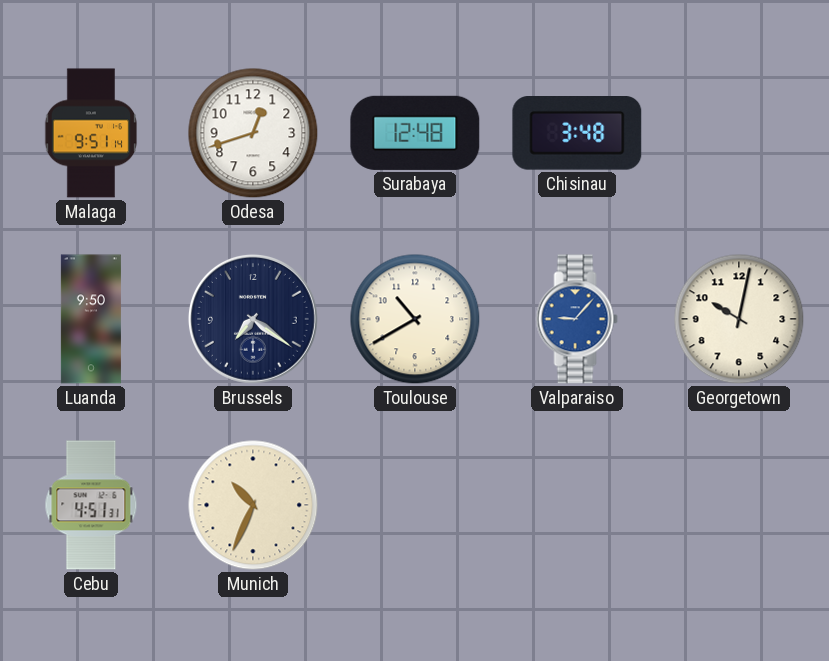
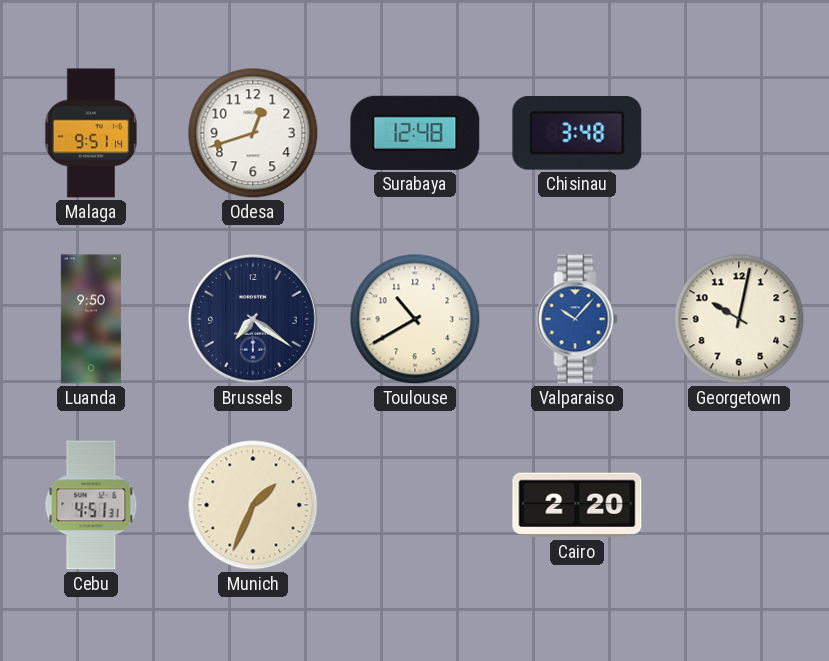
Valparaiso: 9:07 -> 10:07 (577, 319)
Munich: 10:34 -> 1:34 (253, 505)
Cairo: none -> 2:20 (577, 505)
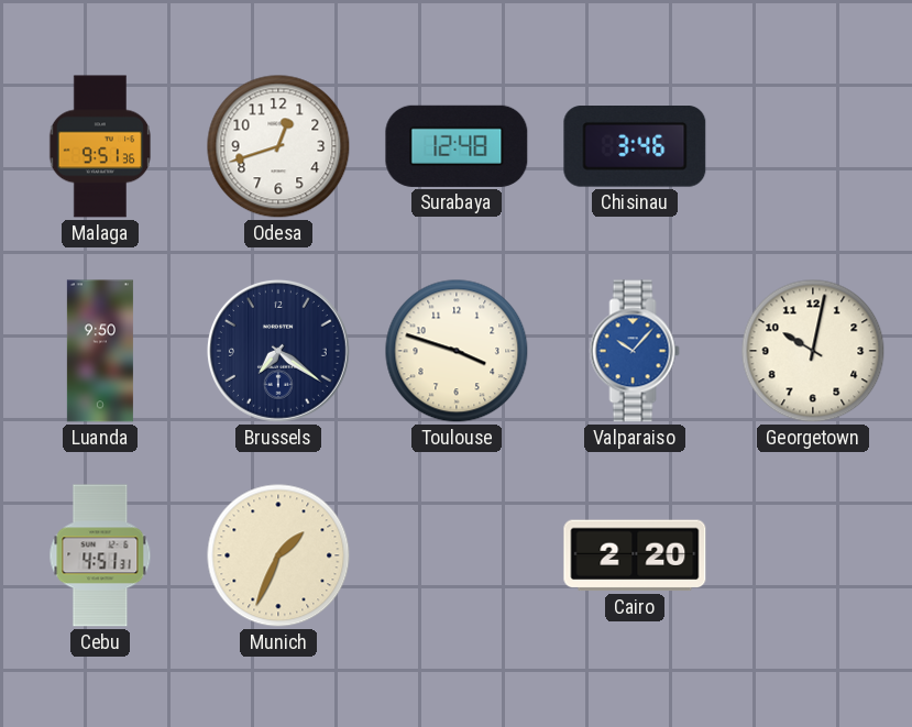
Malaga: 9:51:14 -> 9:51:36 (100, 146)
Chisinau: 3:48 -> 3:46 (635, 147)
Toulouse: 10:40 -> 3:48 (457, 351)
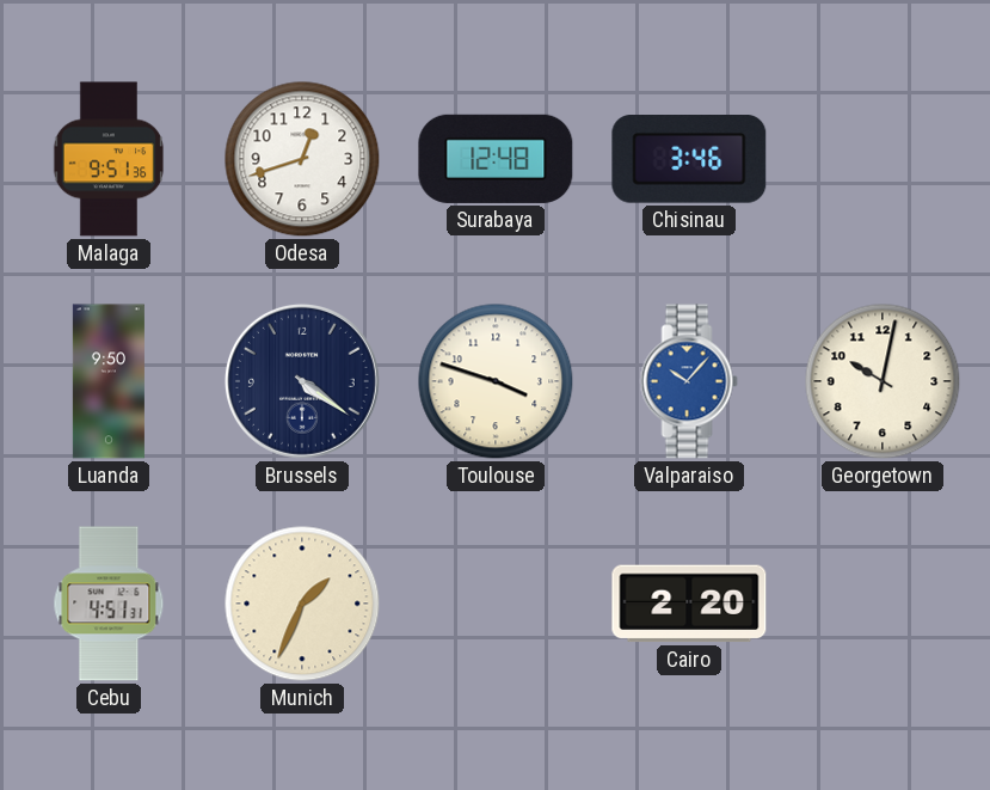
Brussels: 7:21 -> 4:21 (302, 381)
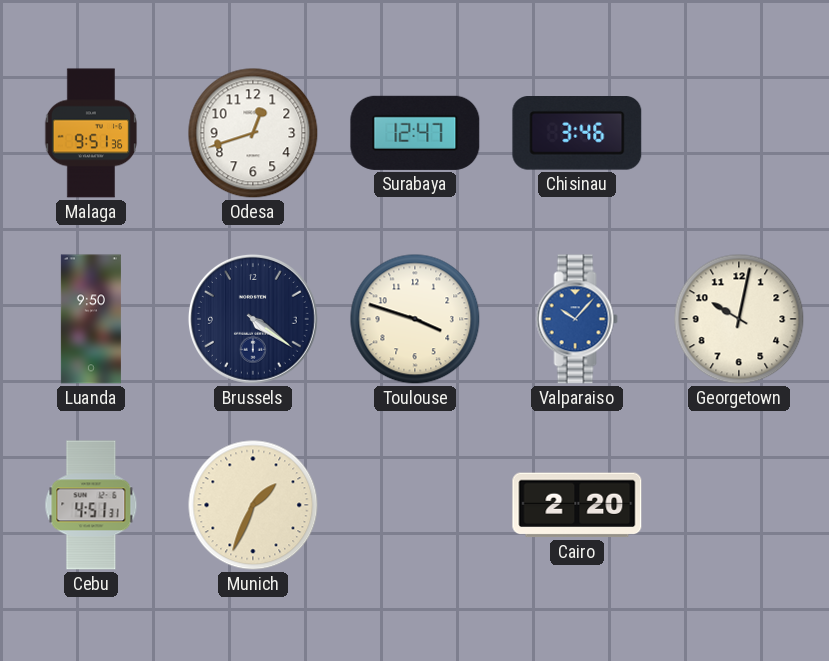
Surabaya: 12:48 -> 12:47 (415, 133)
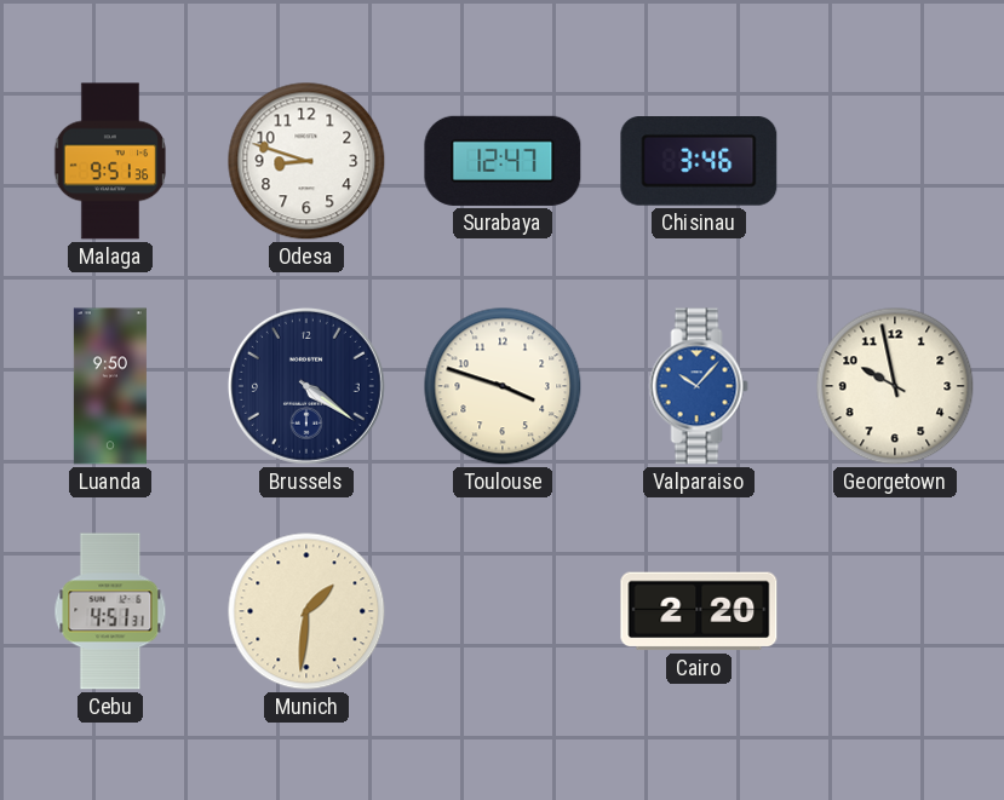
Odesa: 12:42 -> 8:48 (306, 161)
Georgetown: 10:02 -> 9:58 (895, 386)
Munich: 1:34 -> 1:31 (306, 611)
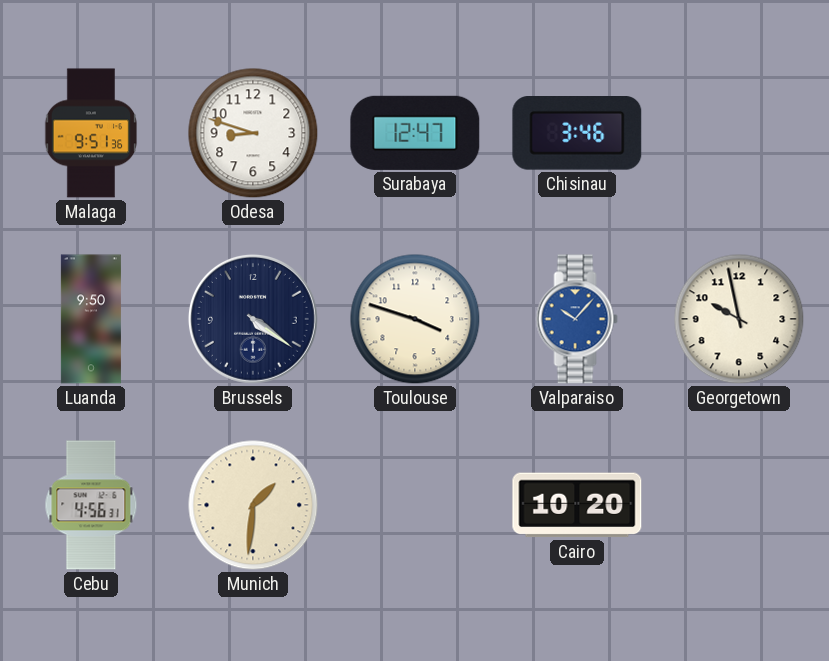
Cebu: 4:51 -> 4:56 (91, 505)
Cairo: 2:20 -> 10:20 (577, 505)
